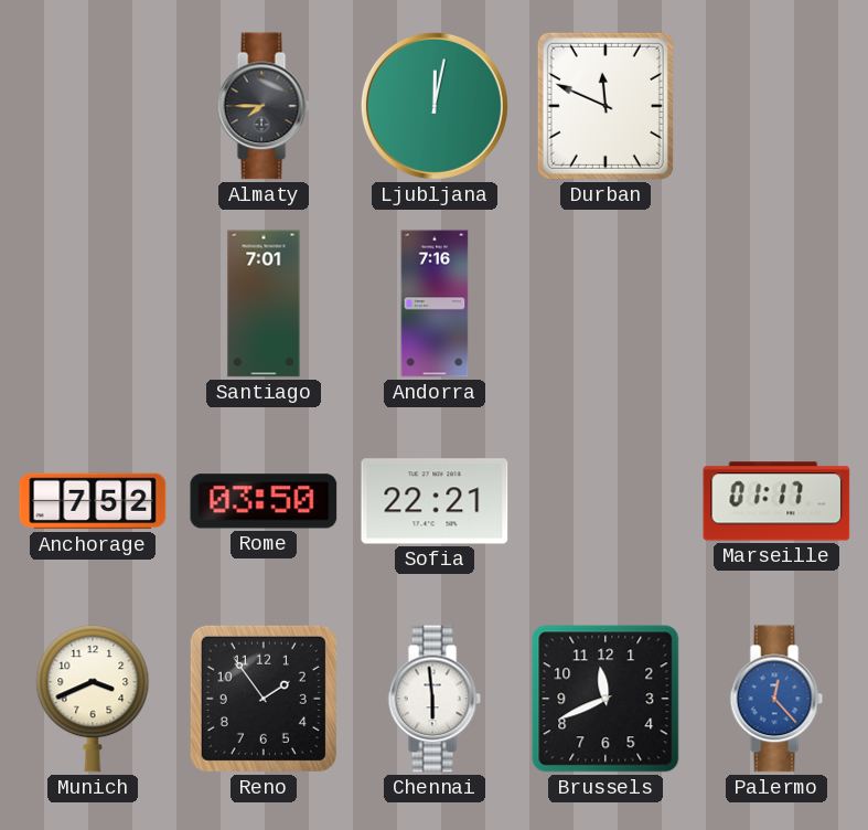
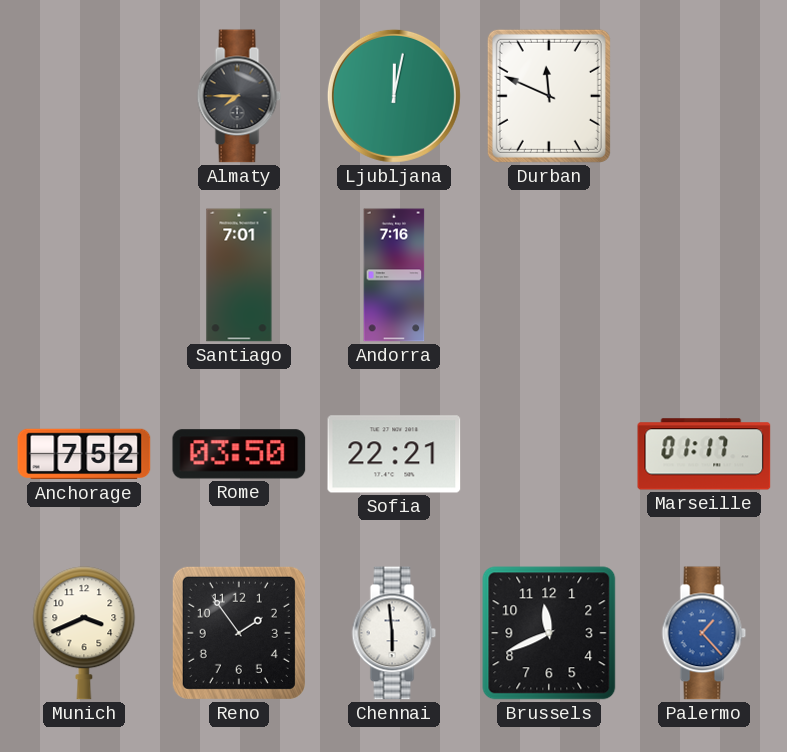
Palermo: 12:23 -> 1:23 (704, 633)
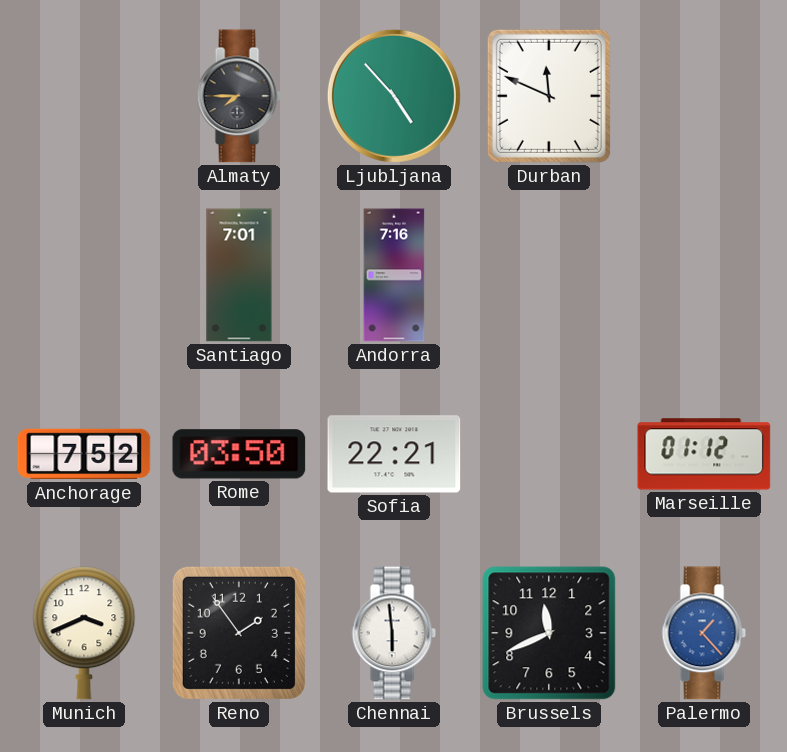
Ljubljana: 12:02 -> 4:53 (394, 96)
Marseille: 01:17 -> 01:12 (704, 454)
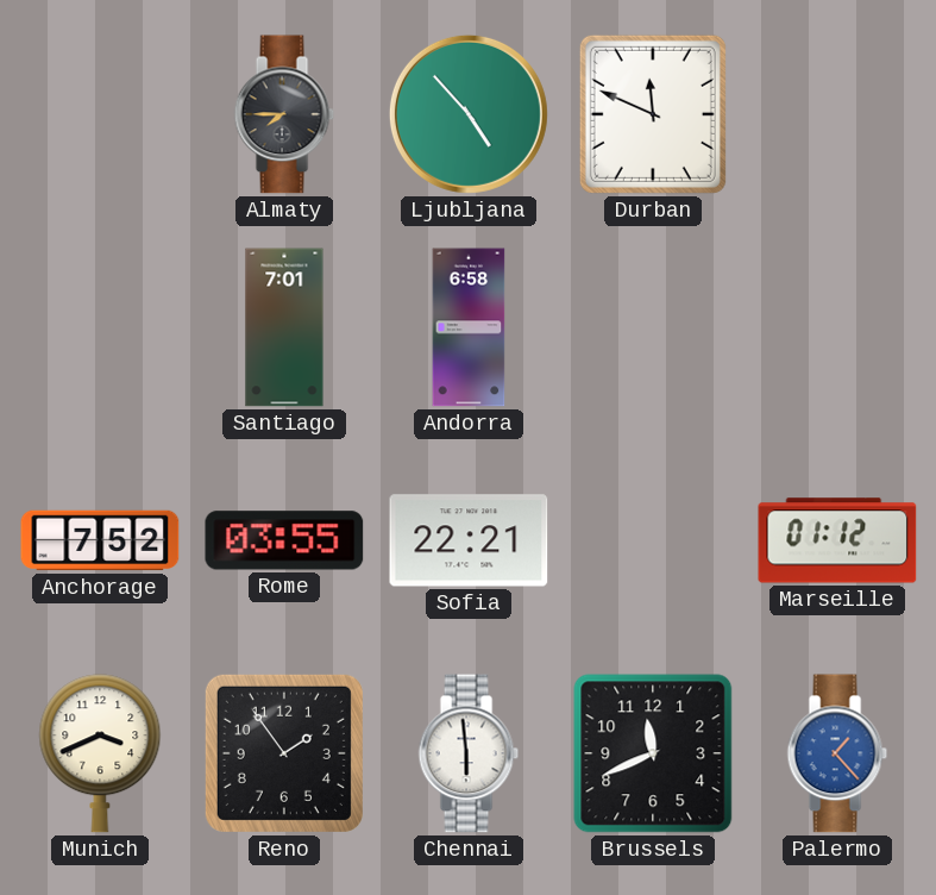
Andorra: 7:16 -> 6:58 (469, 327)
Rome: 03:50 -> 03:55 (284, 540)
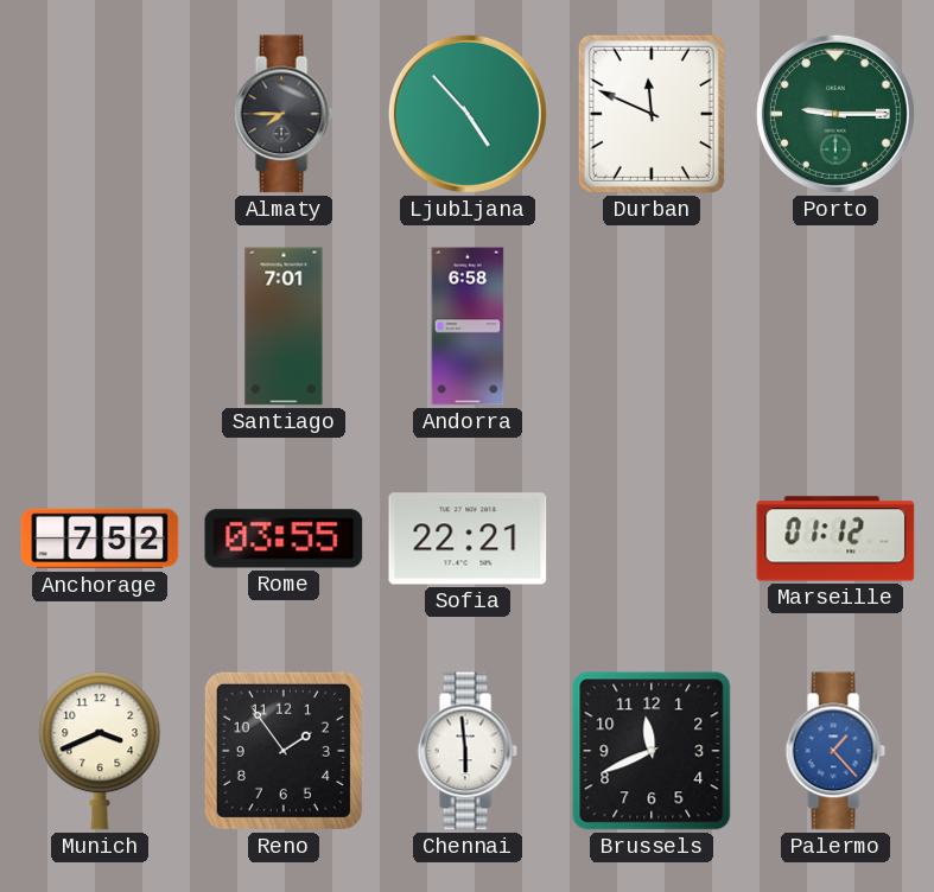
Porto: none -> 9:15 (835, 114)
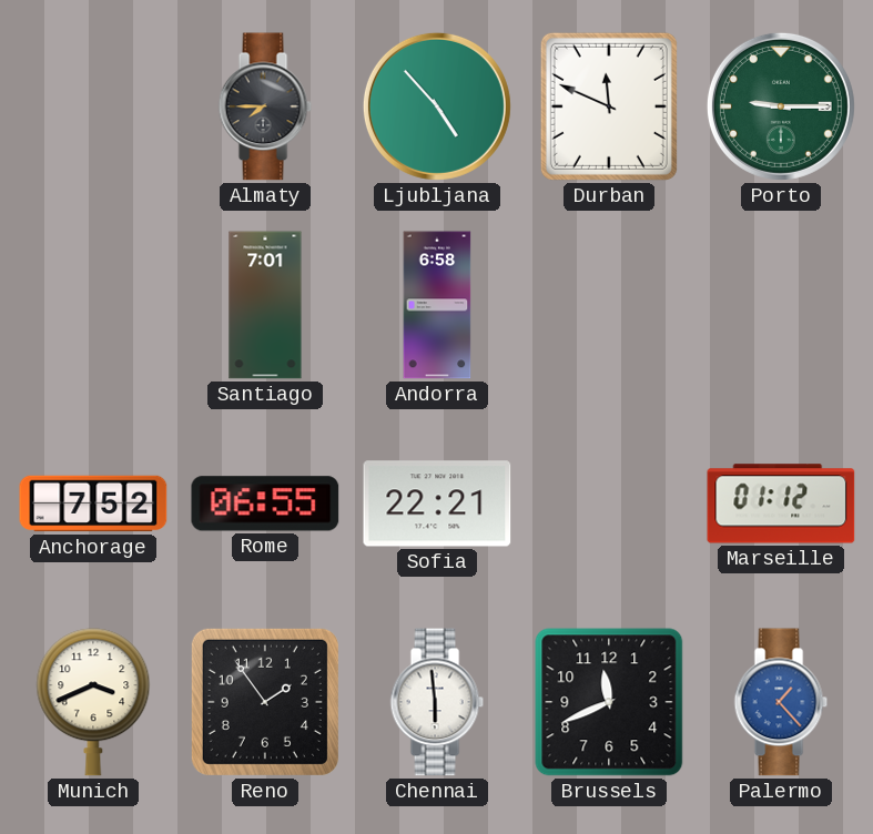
Rome: 03:55 -> 06:55 (265, 504)
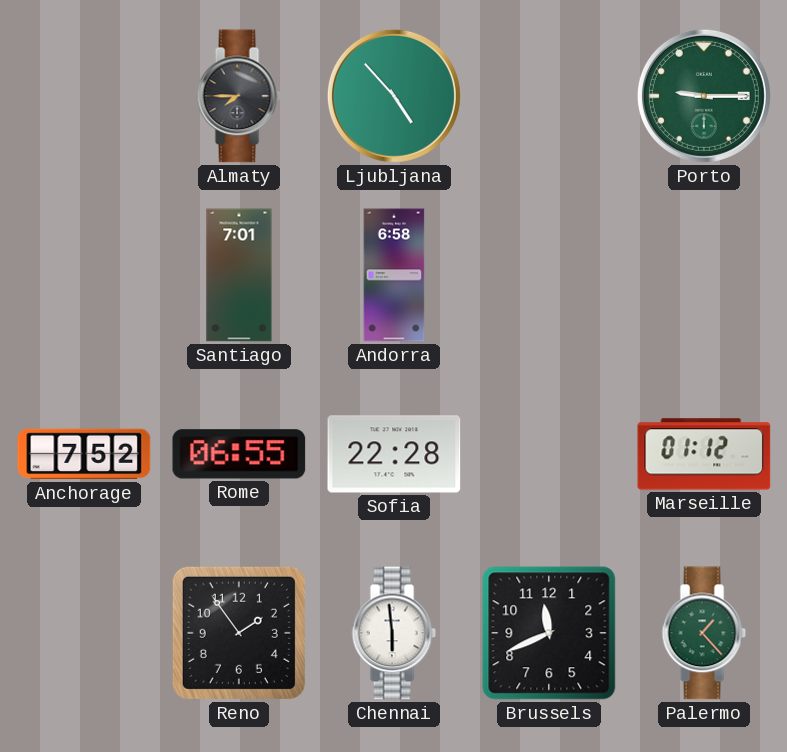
Durban: 11:49 -> none (609, 106)
Sofia: 22:21 -> 22:28 (394, 454)
Munich: 3:41 -> none (93, 702)
Palermo dial: blue -> green (704, 633)
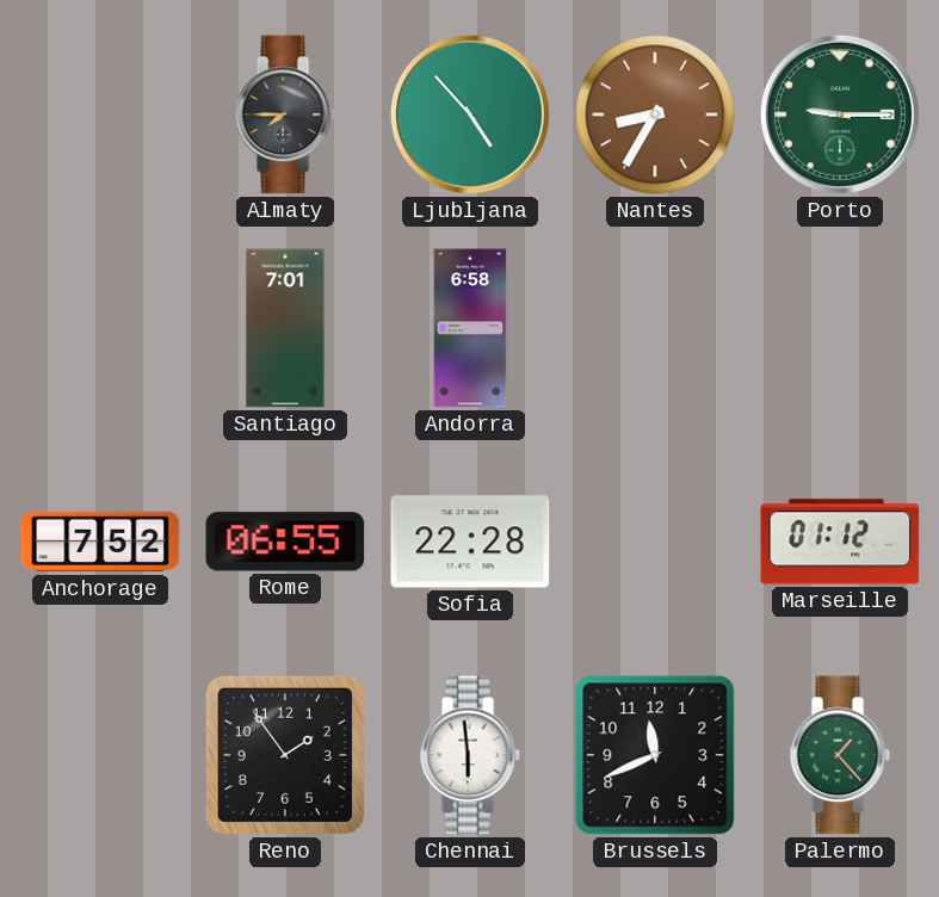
Nantes: none -> 8:35 (655, 115)
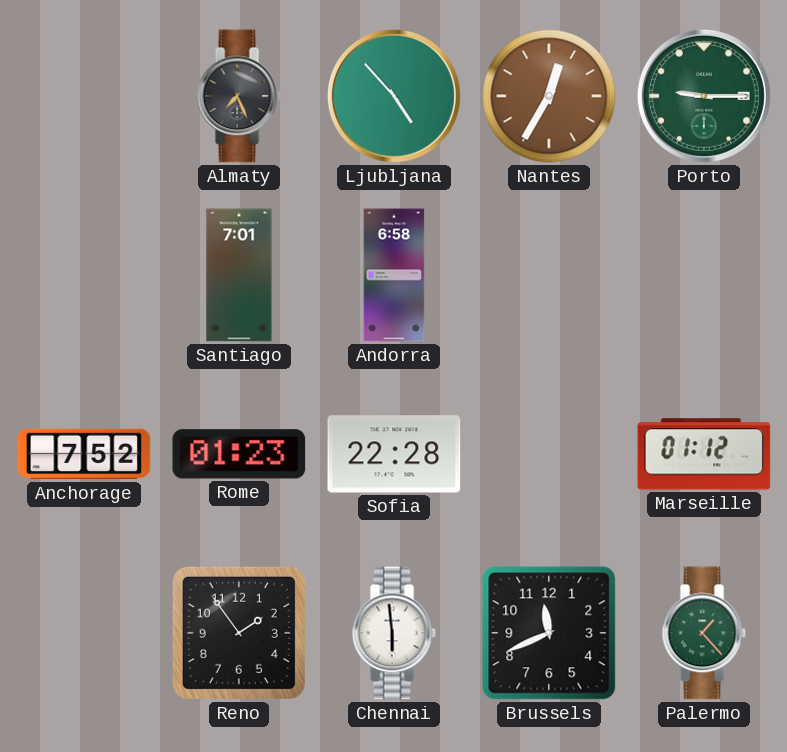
Almaty: 7:45 -> 7:26 (239, 96)
Nantes: 8:35 -> 12:35 (549, 96)
Rome: 06:55 -> 01:23 (239, 454)
